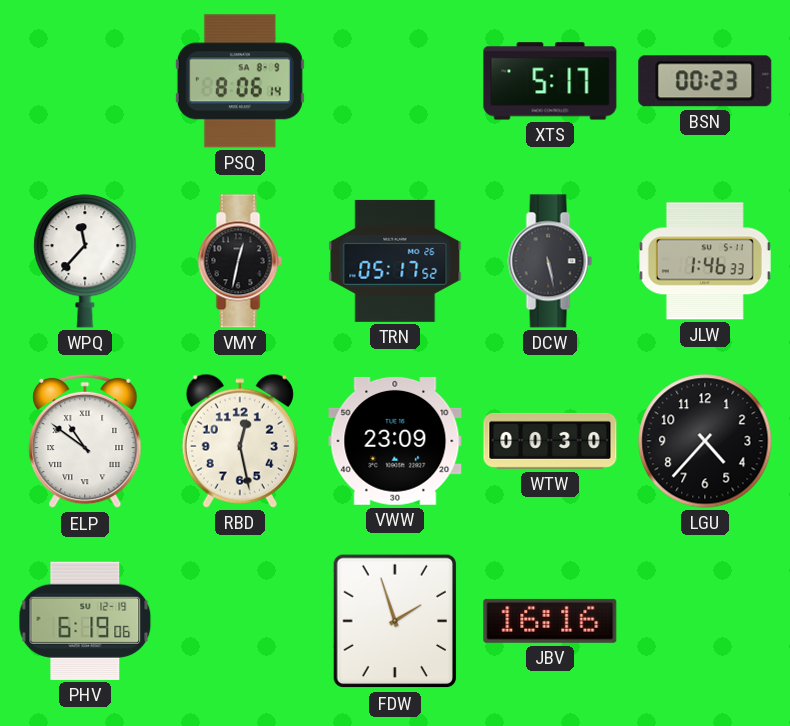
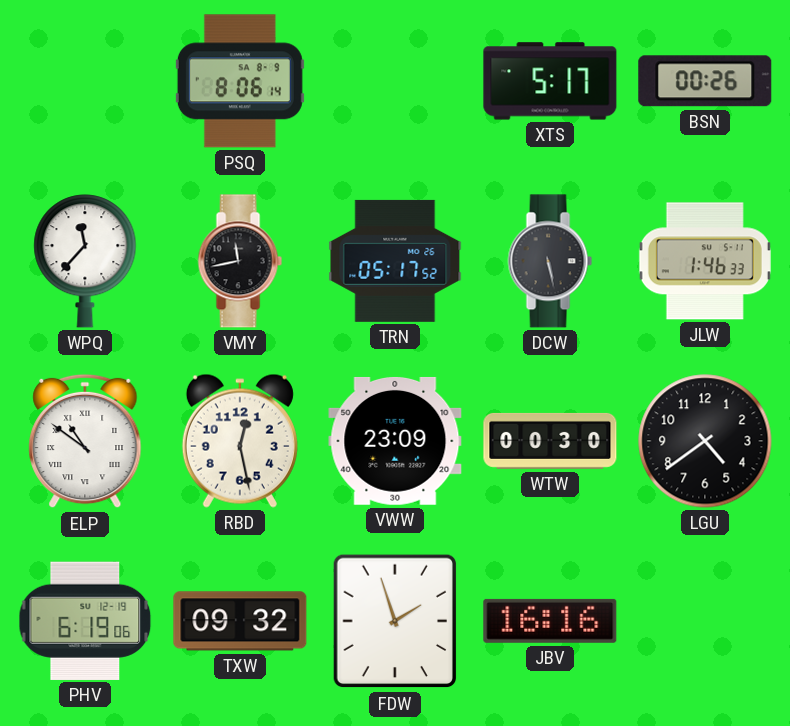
BSN: 00:23 -> 00:26 (705, 81)
VMY: 12:32 -> 11:43 (240, 261)
LGU: 4:37 -> 4:39 (705, 441)
TXW: none -> 09:32 (240, 621)
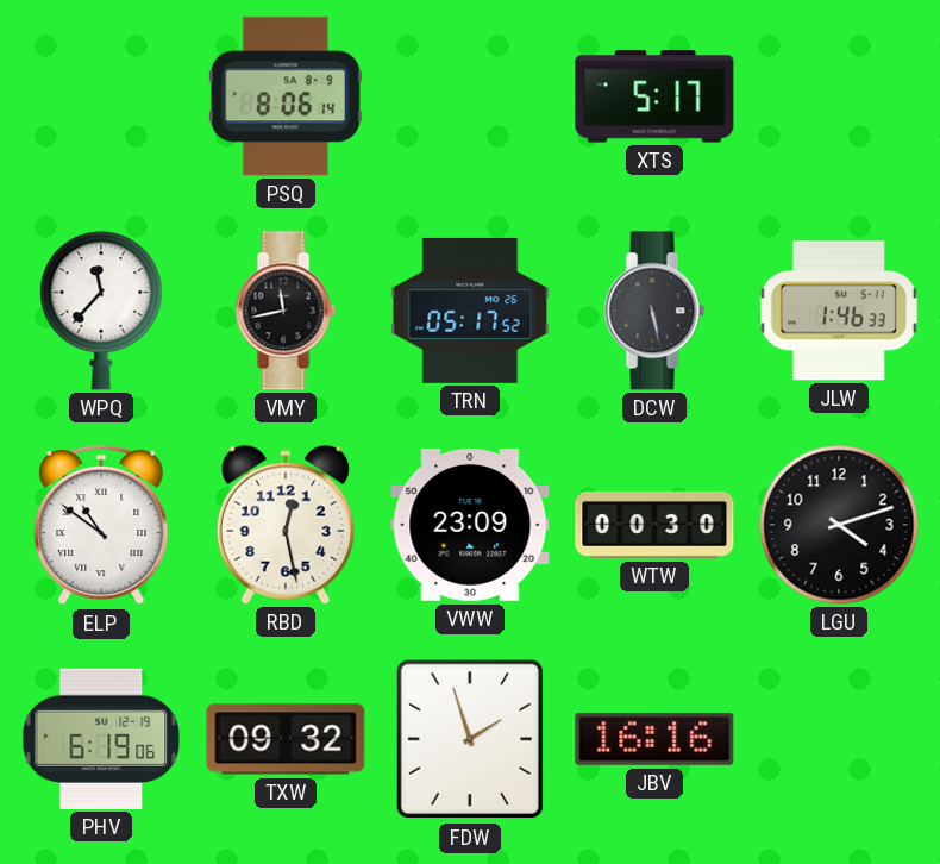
BSN: 00:26 -> none (705, 81)
LGU: 4:39 -> 4:12 (839, 525)
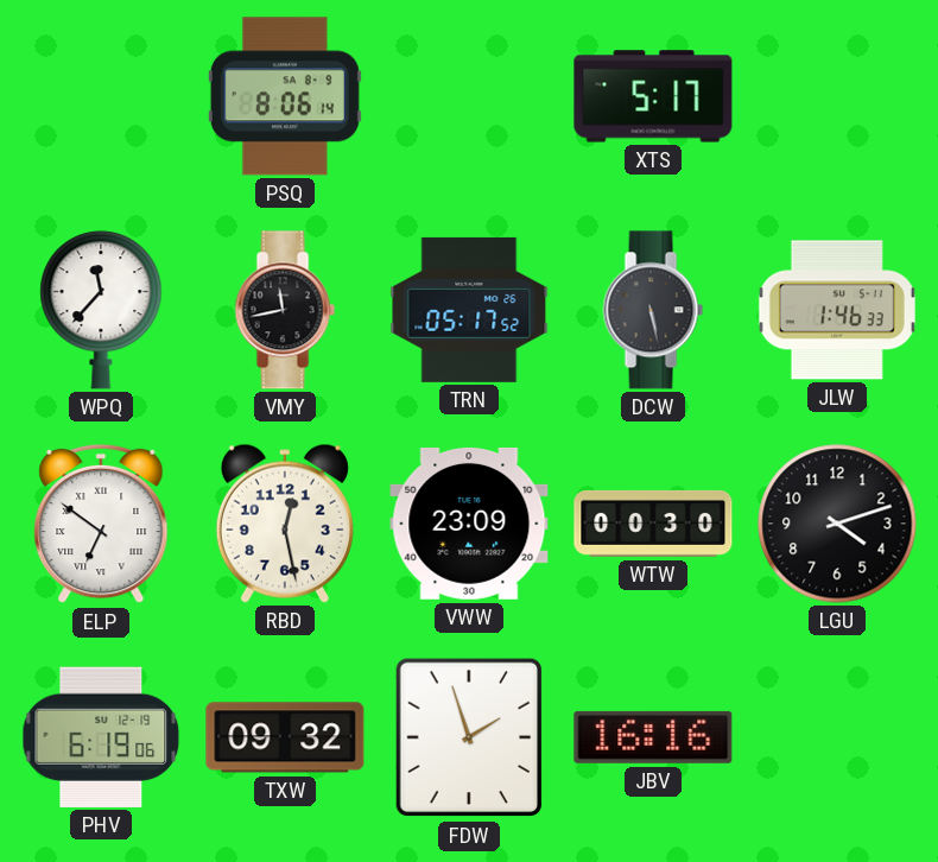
ELP: 10:51 -> 6:51 (101, 524)
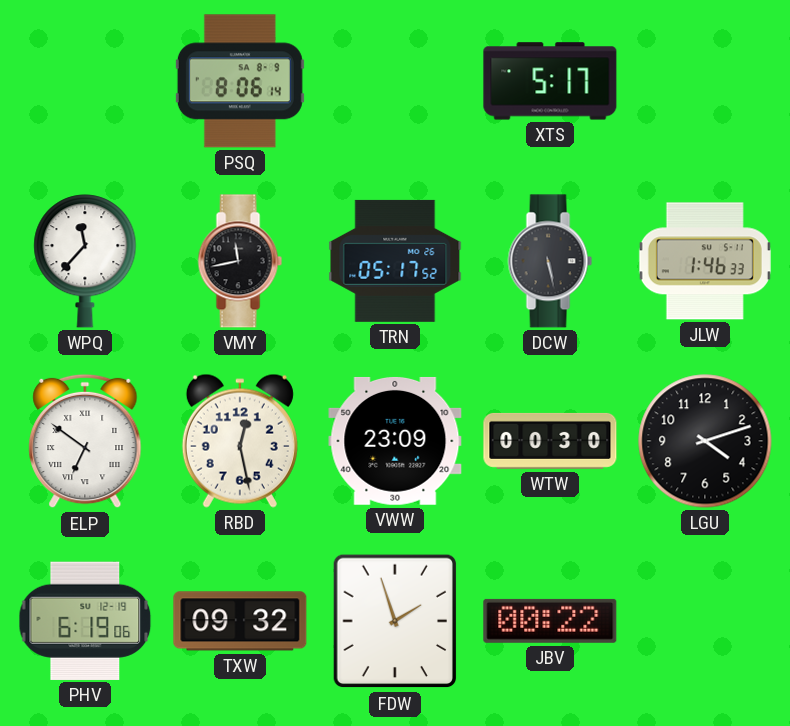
JBV: 16:16 -> 00:22 (550, 621)
